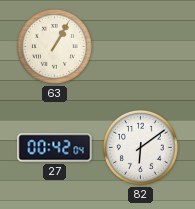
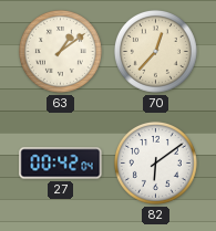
63: 1:05 -> 1:09 (60, 51)
70: none -> 12:37 (155, 51)
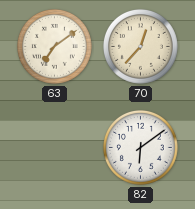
63: 1:09 -> 7:09 (54, 46)
27: 00:42 -> none (61, 164)
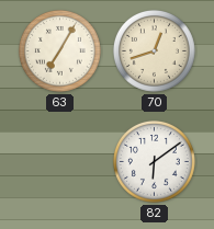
63: 7:09 -> 7:05 (59, 50)
70: 12:37 -> 12:42 (154, 50)
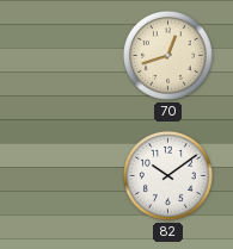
63: 7:05 -> none (59, 50)
82: 6:09 -> 10:09 (167, 175)
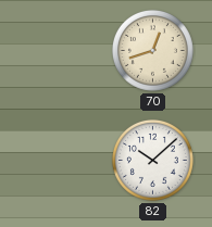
82: 10:09 -> 10:08 (152, 160)
